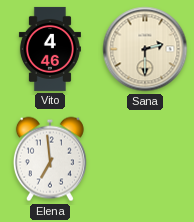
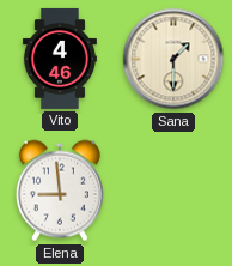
Sana: 2:30 -> 1:30 (173, 59)
Elena: 6:59 -> 8:59 (60, 191)
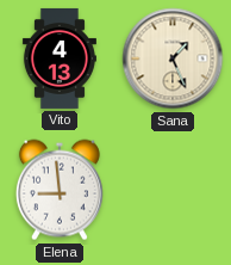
Vito: 4:46 -> 4:13 (60, 58)
Sana: 1:30 -> 1:26 (173, 58)
